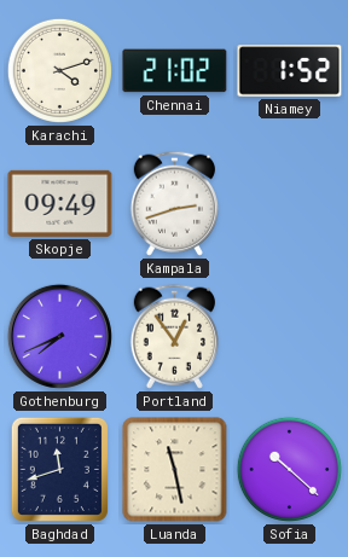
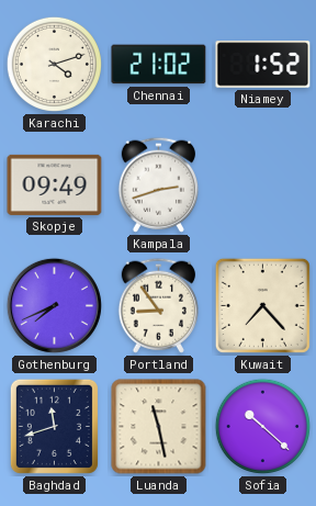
Portland: 12:54 -> 8:54 (158, 305)
Kuwait: none -> 7:23 (262, 305)
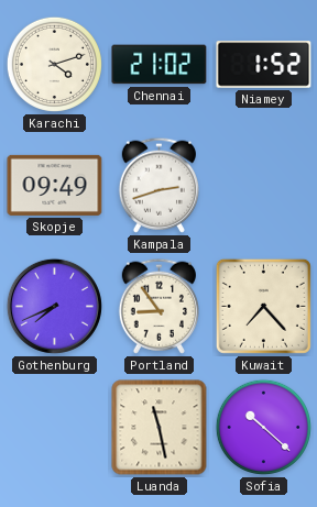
Baghdad: 11:42 -> none (54, 426)
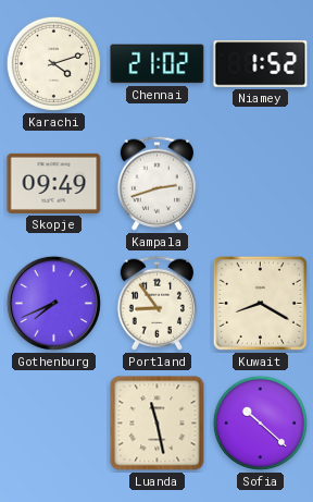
Kuwait: 7:23 -> 8:20 (260, 303)
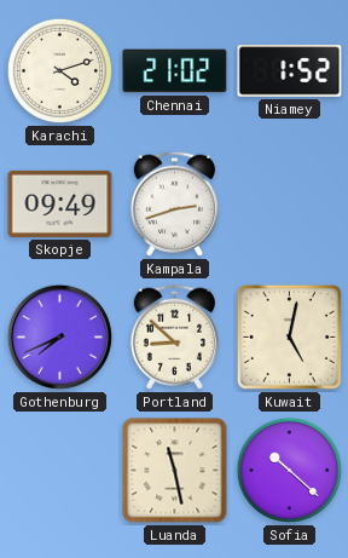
Portland: 8:54 -> 8:52 (174, 336)
Kuwait: 8:20 -> 5:02 (289, 336)
